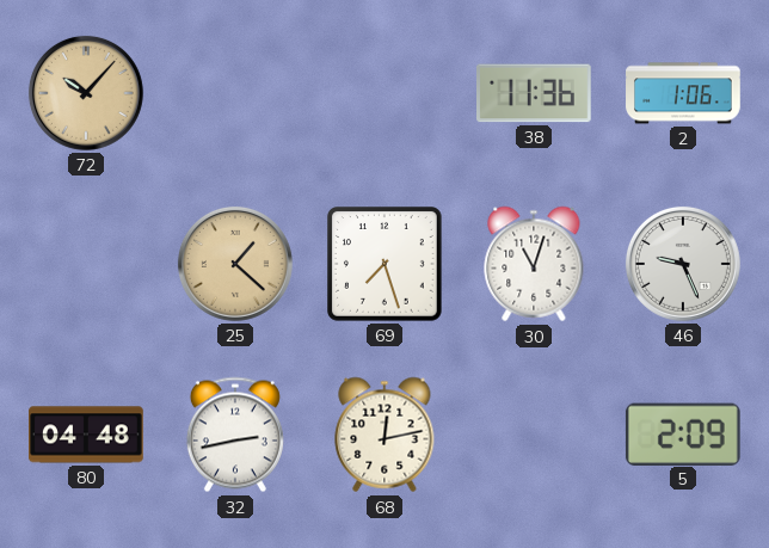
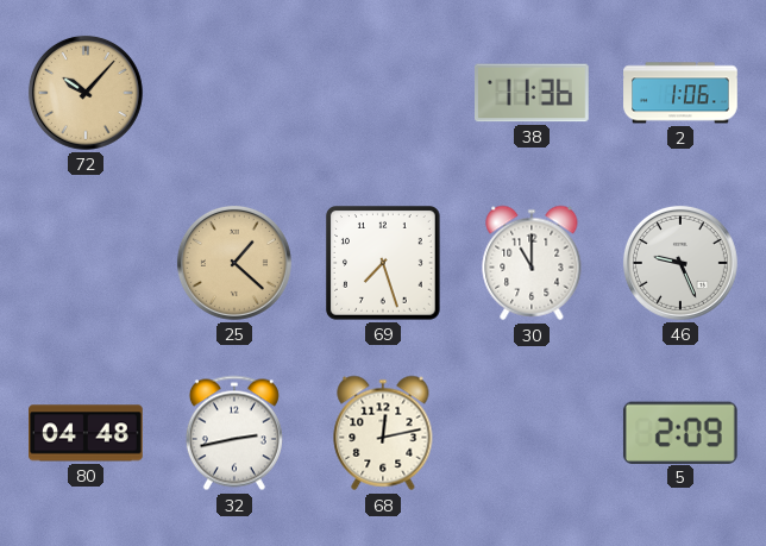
30: 11:03 -> 11:00 (532, 263)
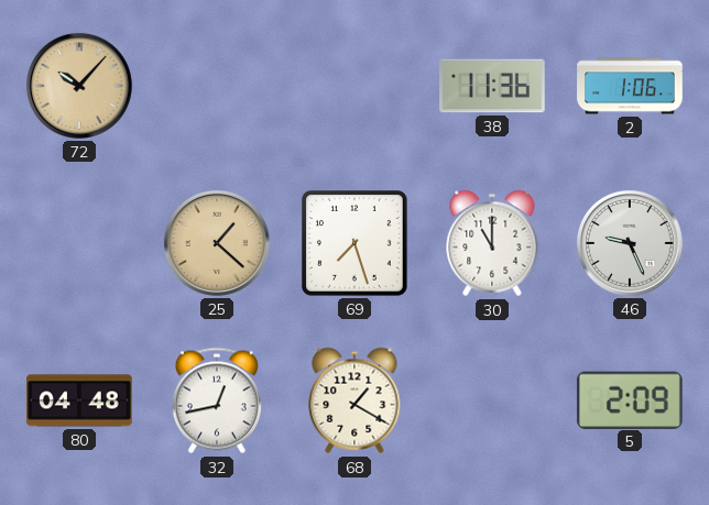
32: 2:43 -> 12:43 (217, 400)
68: 12:13 -> 1:20 (354, 400)
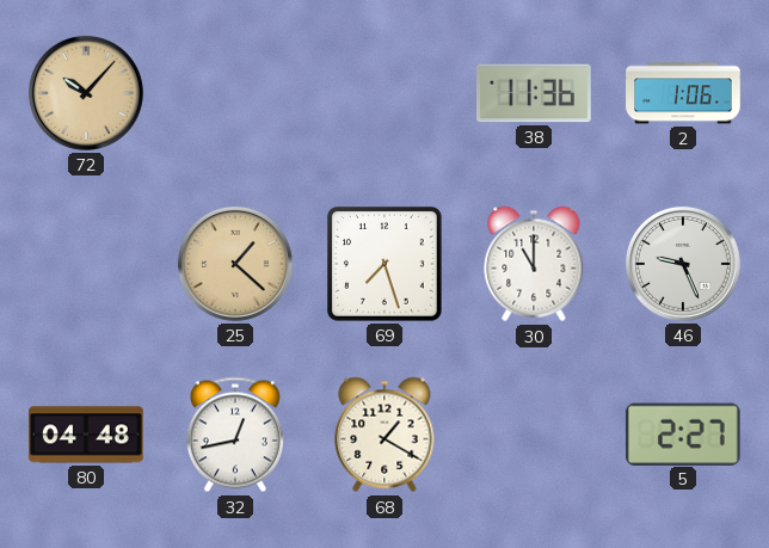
5: 2:09 -> 2:27 (683, 433)
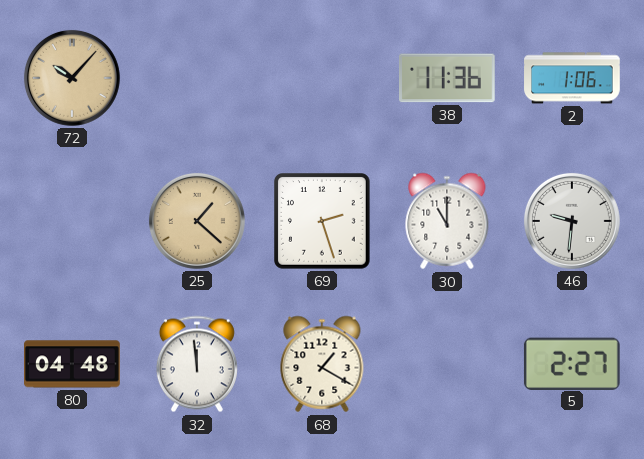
69: 7:27 -> 2:27 (323, 222)
46: 9:26 -> 9:31 (572, 221)
32: 12:43 -> 11:59 (197, 364)
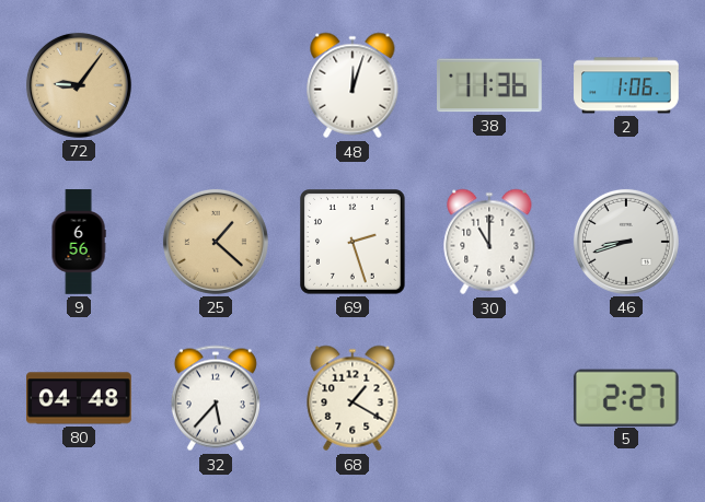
72: 10:07 -> 9:06 (79, 85)
48: none -> 12:03 (352, 85)
9: none -> 6:56 (79, 242)
46: 9:31 -> 8:42 (626, 242)
32: 11:59 -> 5:37 (216, 398)
